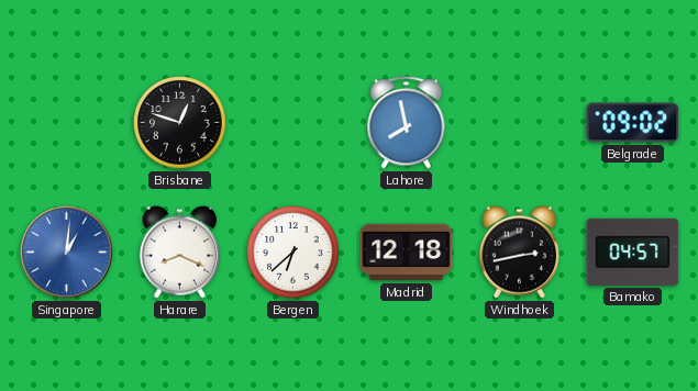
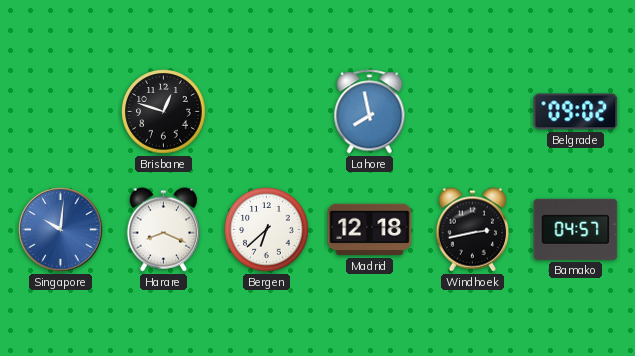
Singapore: 1:01 -> 10:01 (61, 230)
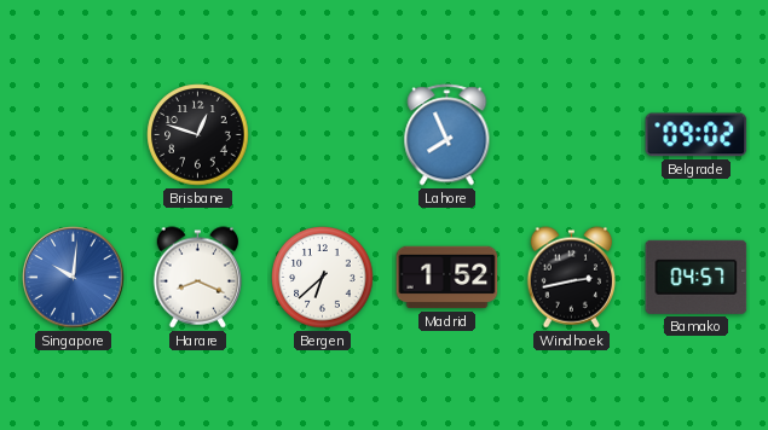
Lahore: 7:58 -> 7:56 (447, 135)
Madrid: 12:18 -> 1:52 (447, 278)
